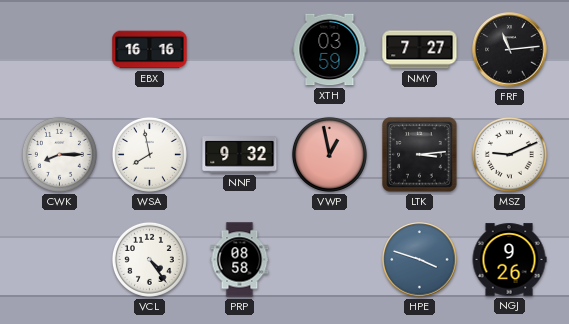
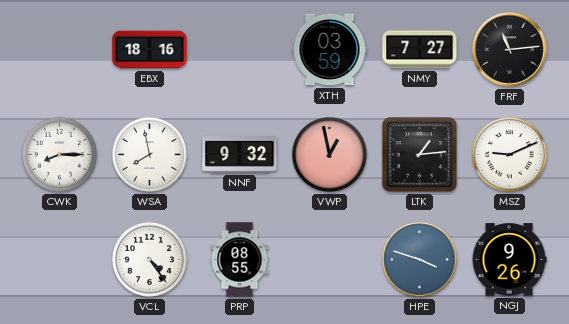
EBX: 16:16 -> 18:16 (150, 50)
LTK: 3:14 -> 1:14 (420, 155)
PRP: 08:58 -> 08:55 (240, 260)
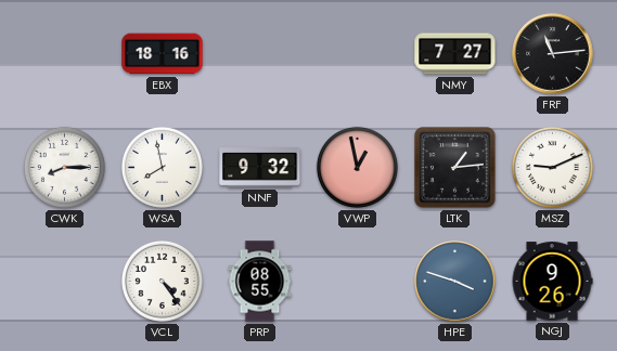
XTH: 03:59 -> none (330, 50)
